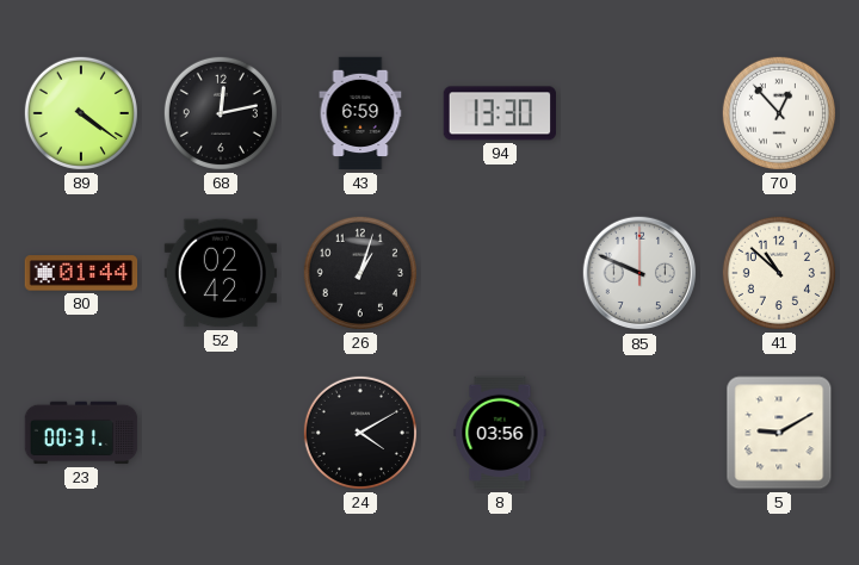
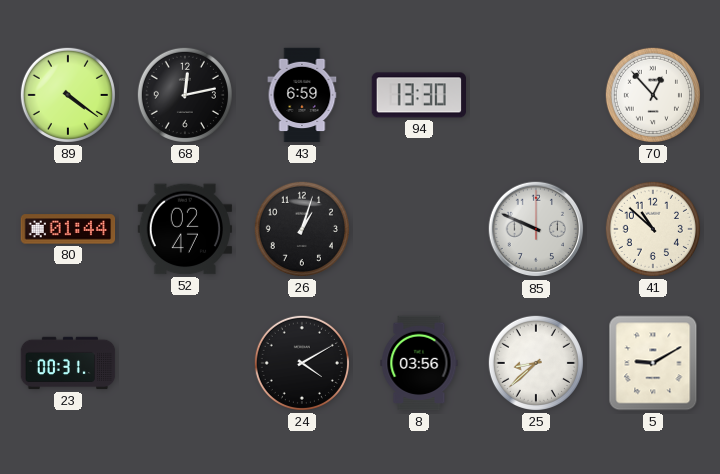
52: 02:42 -> 02:47 (185, 229)
25: none -> 8:38 (536, 363)
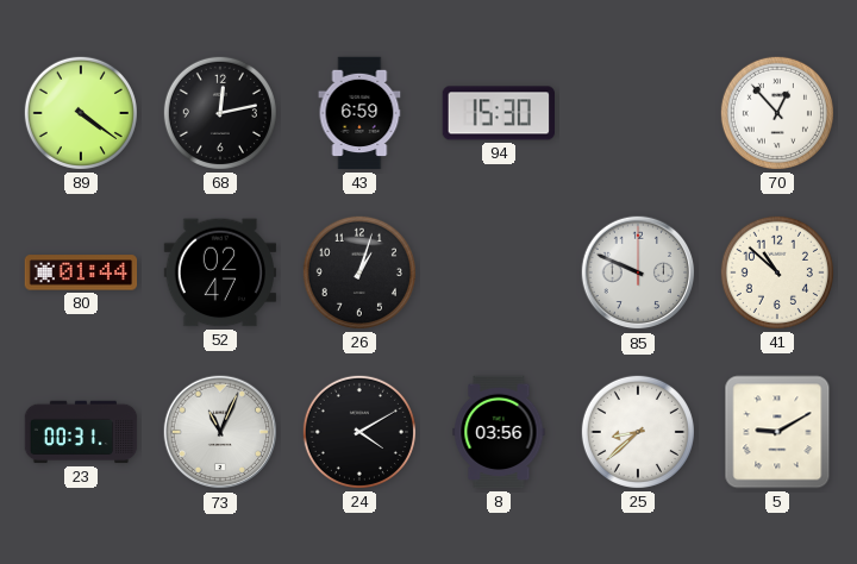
94: 13:30 -> 15:30 (498, 113)
73: none -> 11:04 (220, 432)
